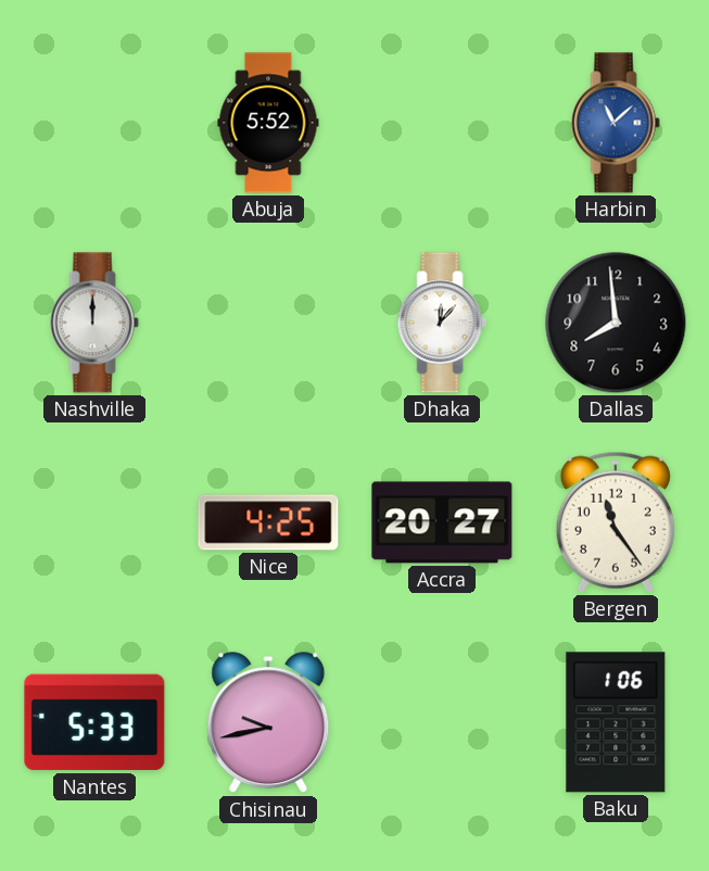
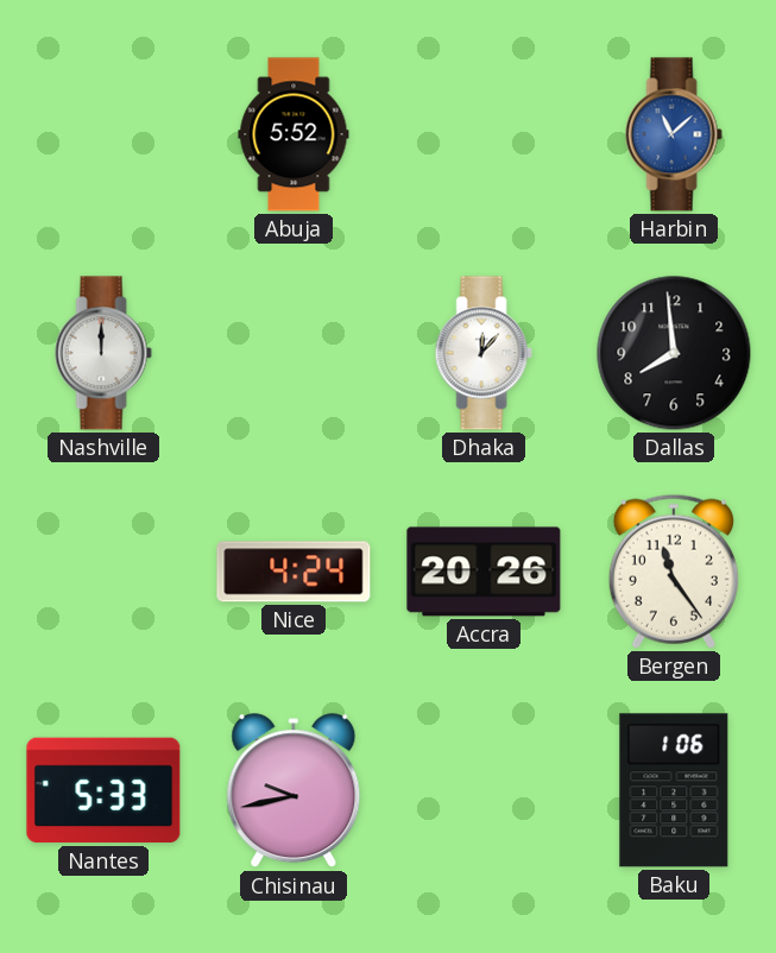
Nice: 4:25 -> 4:24 (294, 572)
Accra: 20:27 -> 20:26 (484, 572)
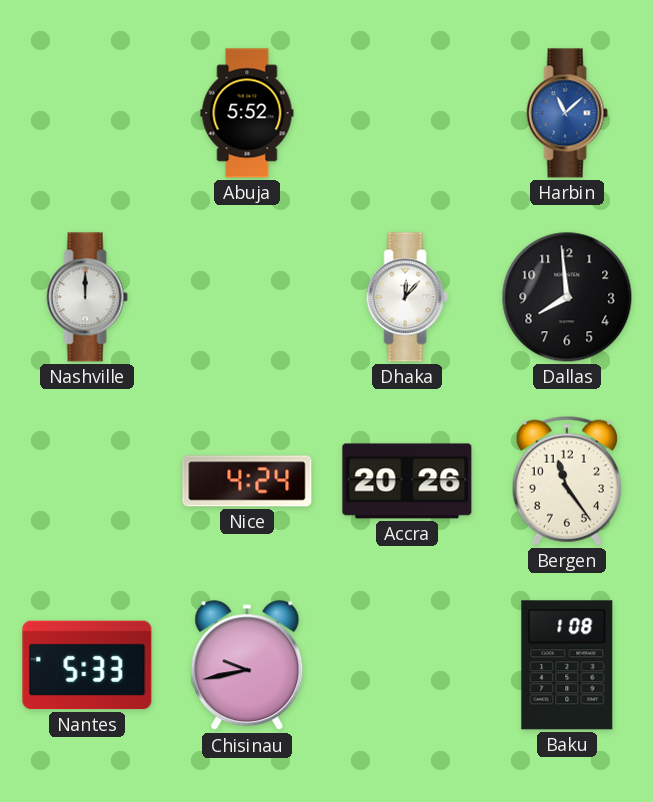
Baku: 1:06 -> 1:08 (567, 665)
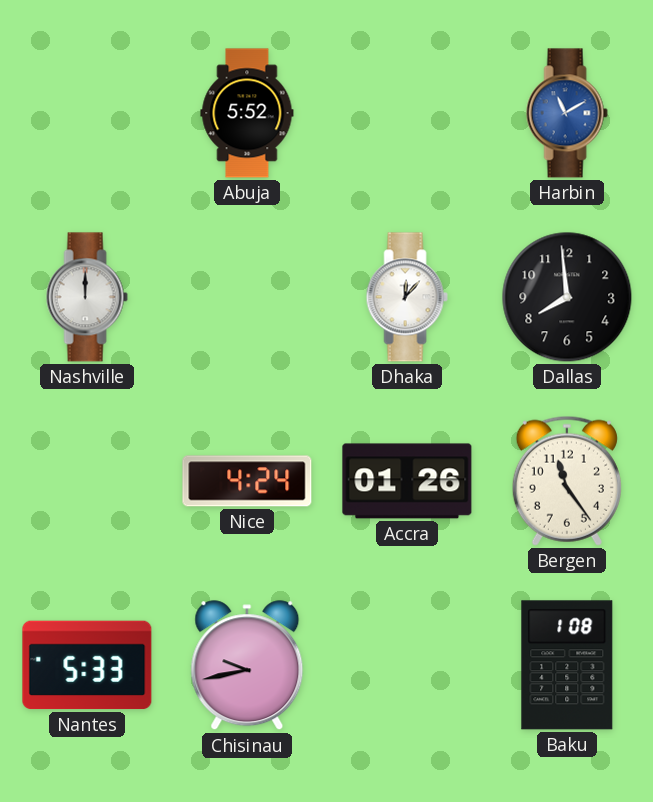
Harbin: 11:08 -> 11:10 (567, 113)
Accra: 20:26 -> 01:26 (407, 481)
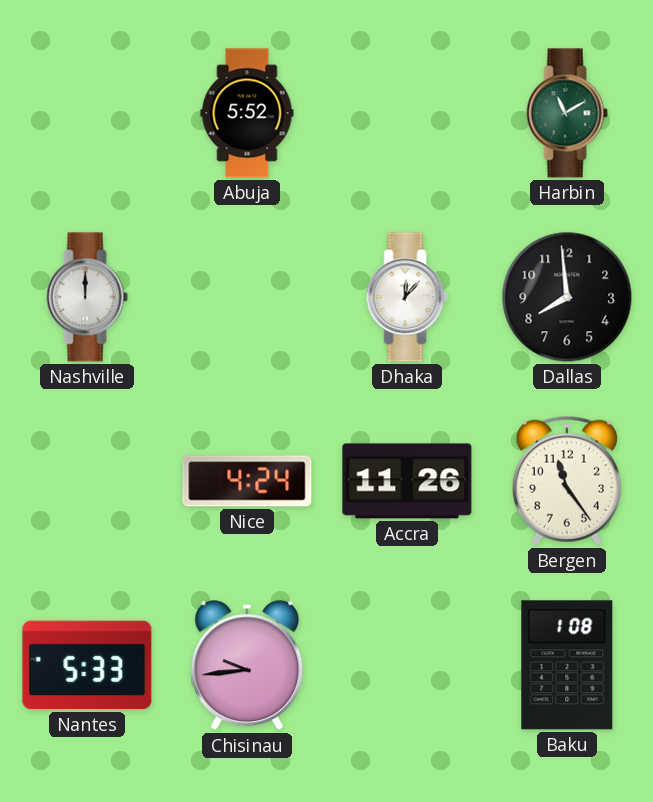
Harbin dial: blue -> green (567, 113)
Accra: 01:26 -> 11:26 (407, 481)
Chisinau: 9:43 -> 9:44 (247, 666)
